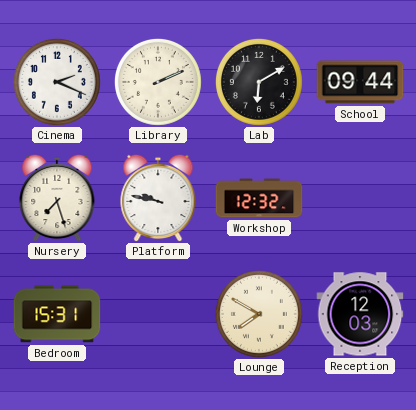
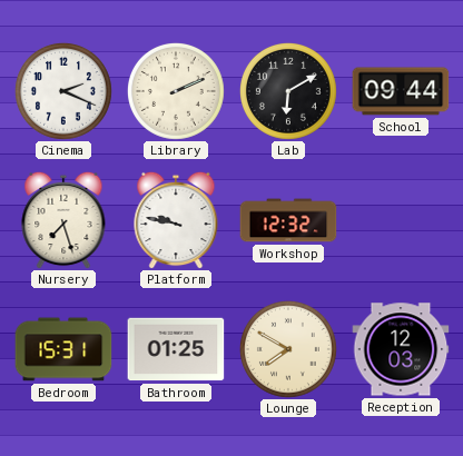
Bathroom: none -> 01:25 (176, 349)
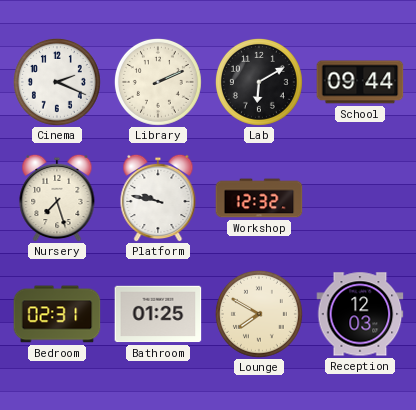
Bedroom: 15:31 -> 02:31 (57, 314)
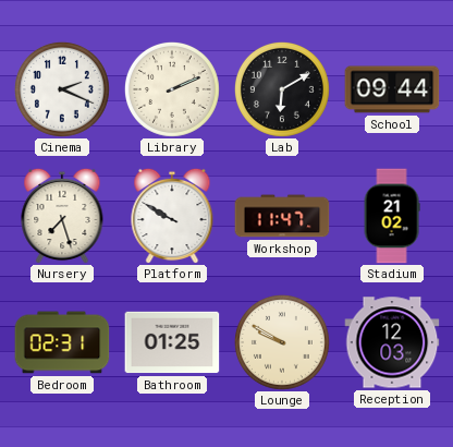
Platform: 9:47 -> 9:50 (172, 216)
Workshop: 12:32 -> 11:47 (282, 216)
Stadium: none -> 21:02 (392, 216)
Lounge: 7:50 -> 9:50 (282, 342)
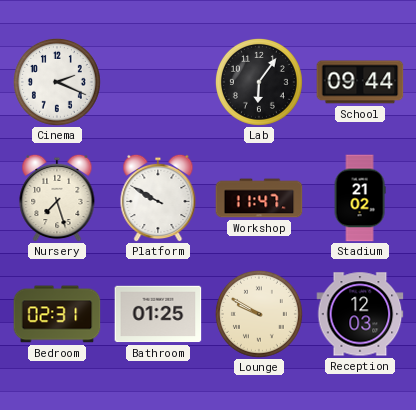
Library: 2:11 -> none (172, 89)
Lab: 6:10 -> 6:06 (259, 82)
